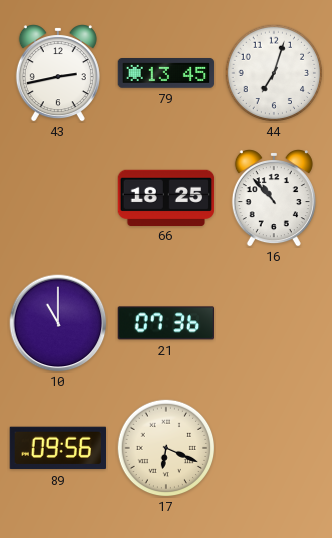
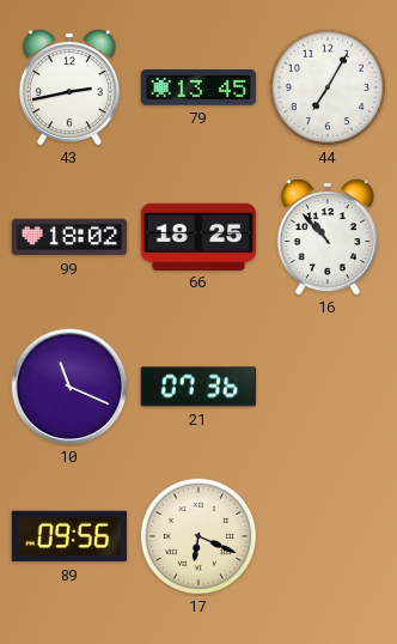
44: 7:03 -> 7:05 (328, 87)
99: none -> 18:02 (69, 237)
10: 11:00 -> 11:19 (69, 387)
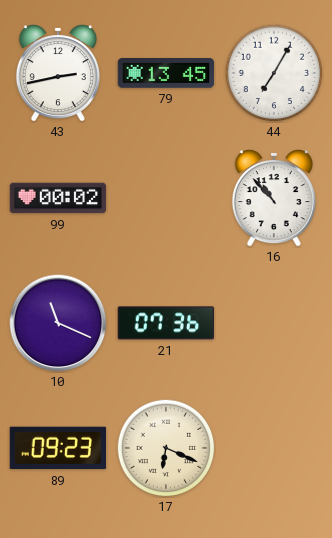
99: 18:02 -> 00:02 (58, 198)
66: 18:25 -> none (198, 236)
89: 09:56 -> 09:23 (57, 448)
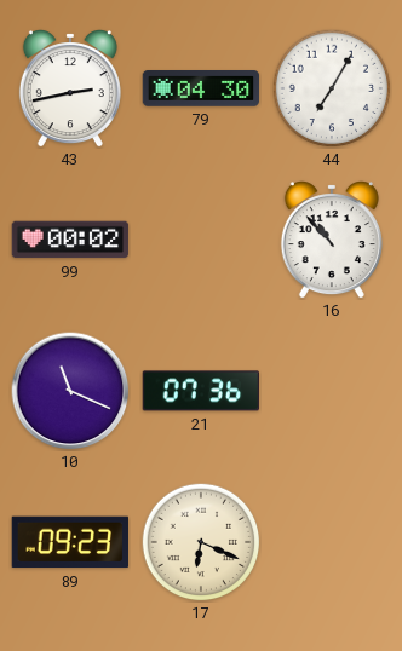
79: 13:45 -> 04:30 (201, 90)
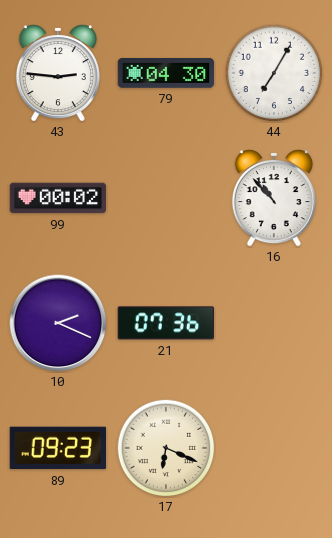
43: 2:43 -> 2:46 (58, 73)
10: 11:19 -> 2:19 (58, 323)
